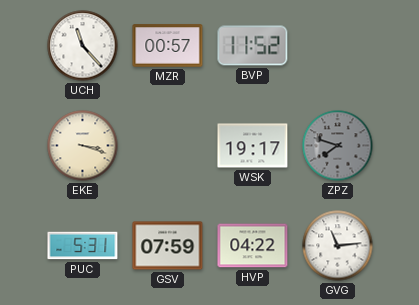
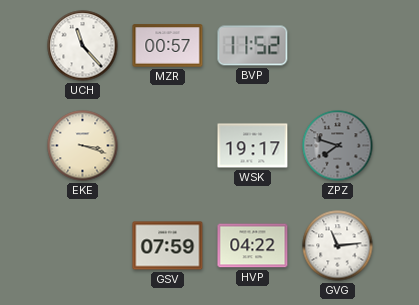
PUC: 5:31 -> none (83, 246)
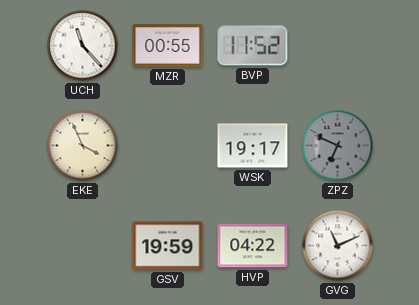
MZR: 00:57 -> 00:55 (168, 46)
EKE: 3:18 -> 3:56 (83, 146)
ZPZ: 7:48 -> 6:49 (338, 146)
GSV: 07:59 -> 19:59 (168, 246)
GVG: 11:14 -> 11:11 (338, 246)
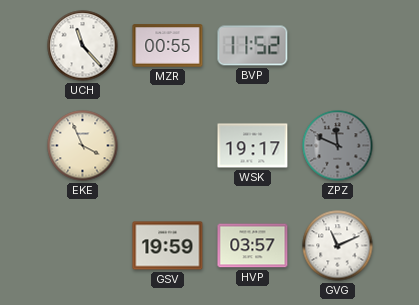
ZPZ: 6:49 -> 11:49 (338, 146)
HVP: 04:22 -> 03:57 (253, 246)
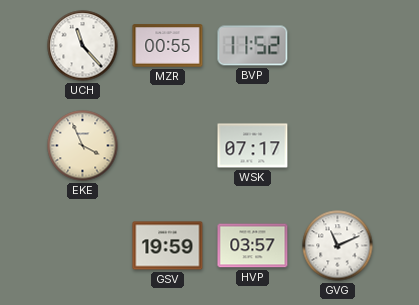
WSK: 19:17 -> 07:17 (253, 146)
ZPZ: 11:49 -> none (338, 146)
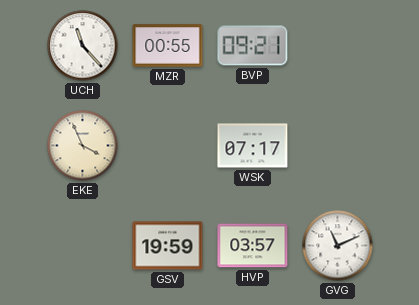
BVP: 11:52 -> 09:21 (253, 46)
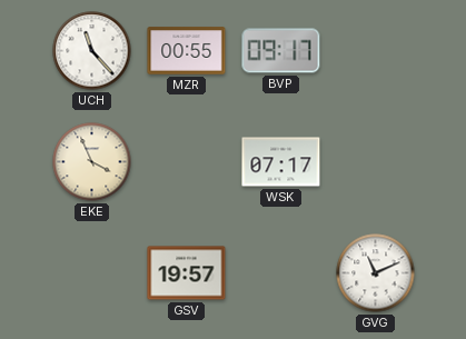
BVP: 09:21 -> 09:17 (281, 51)
GSV: 19:59 -> 19:57 (187, 273)
HVP: 03:57 -> none (253, 246)
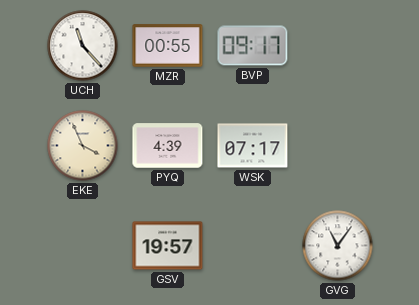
PYQ: none -> 4:39 (168, 146)
GVG: 11:11 -> 11:06 (338, 246)
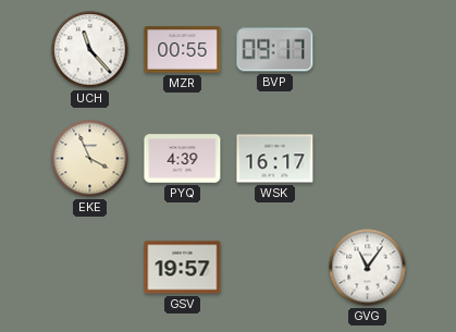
WSK: 07:17 -> 16:17 (275, 159)
